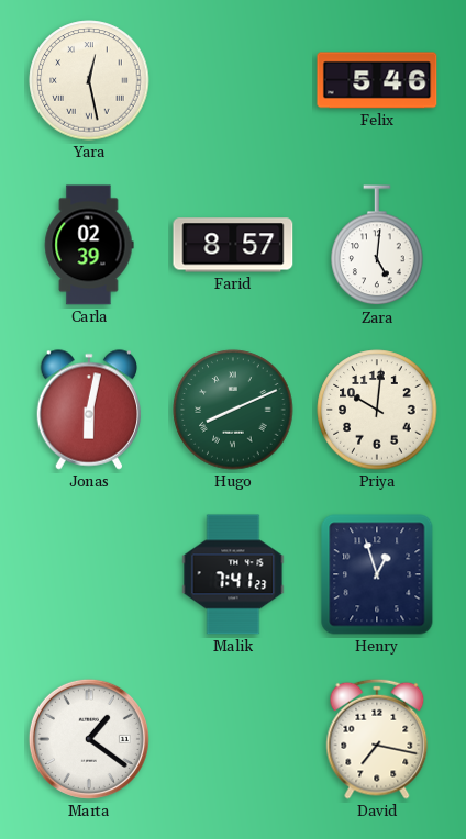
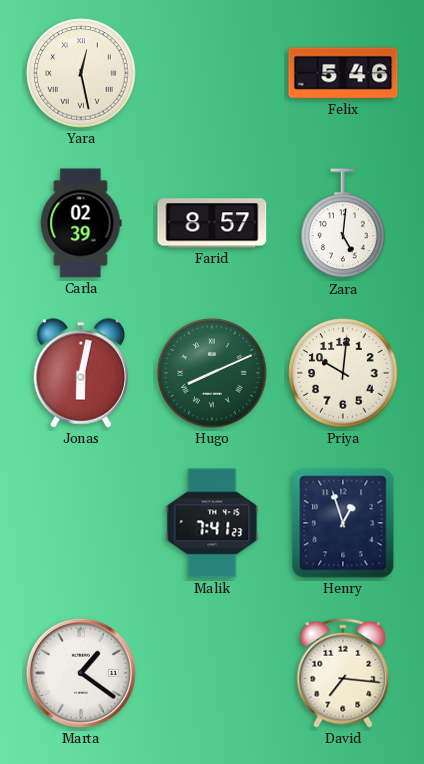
David: 7:17 -> 7:16 (343, 673)
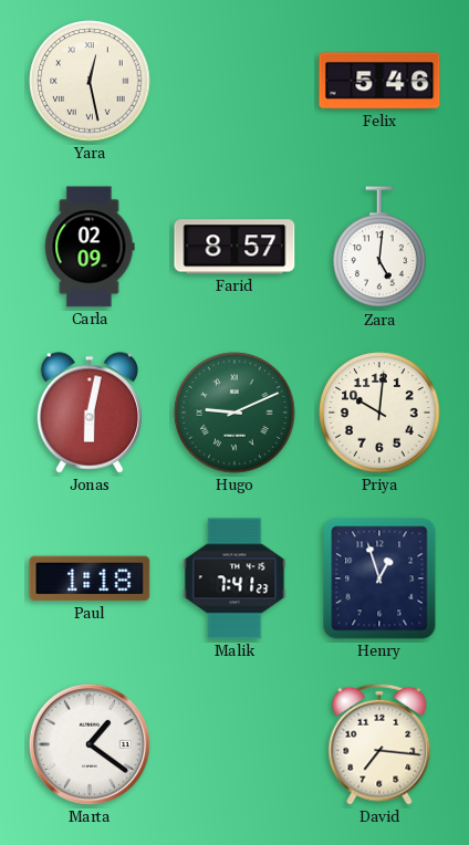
Carla: 02:39 -> 02:09 (90, 247)
Hugo: 8:11 -> 9:11 (234, 413)
Paul: none -> 1:18 (90, 578)
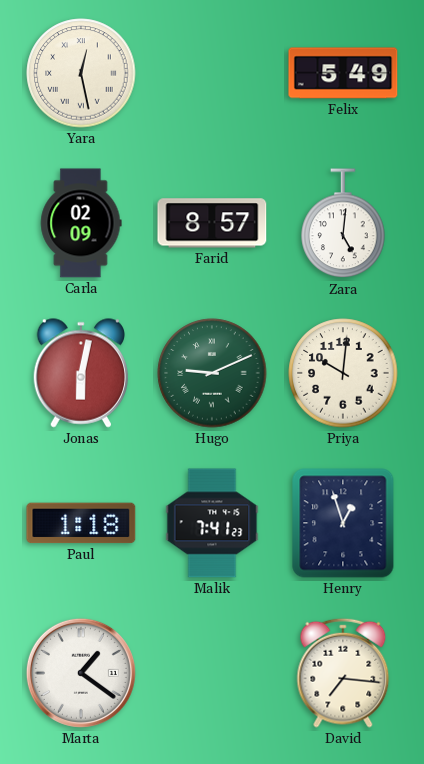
Felix: 5:46 -> 5:49 (343, 73)
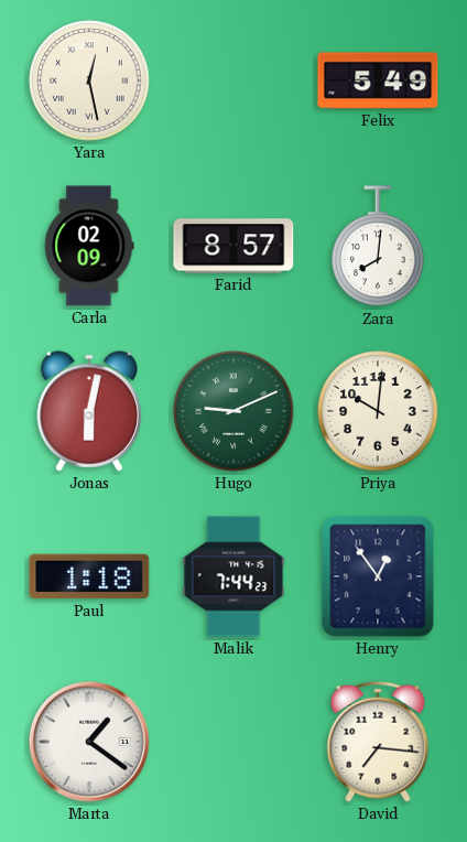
Zara: 5:01 -> 8:01 (378, 247)
Malik: 7:41 -> 7:44 (233, 576)
Henry: 12:57 -> 12:54 (378, 576)
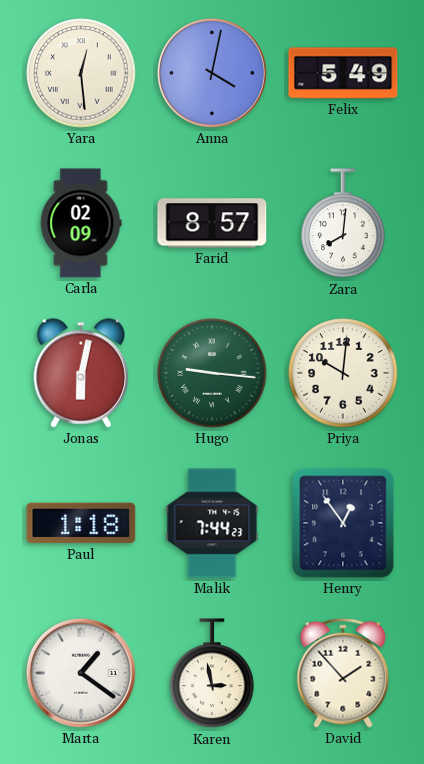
Yara: 12:28 -> 12:29 (81, 73)
Anna: none -> 4:02 (212, 73)
Hugo: 9:11 -> 9:16 (212, 373)
Karen: none -> 2:58 (212, 674)
David: 7:16 -> 1:53 (343, 673)
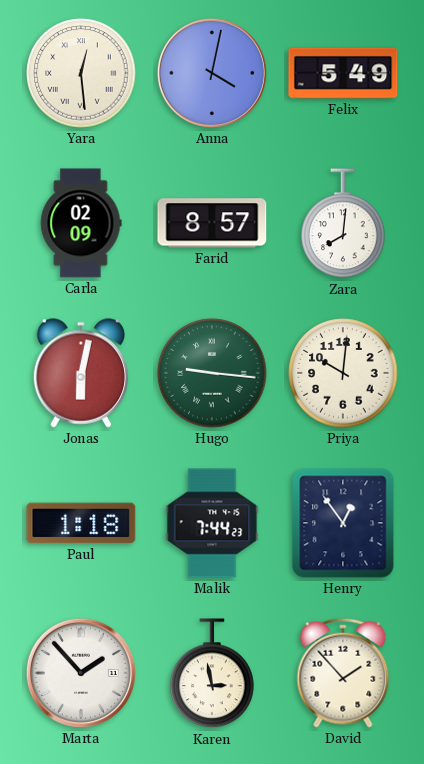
Marta: 1:21 -> 1:53 (81, 673)
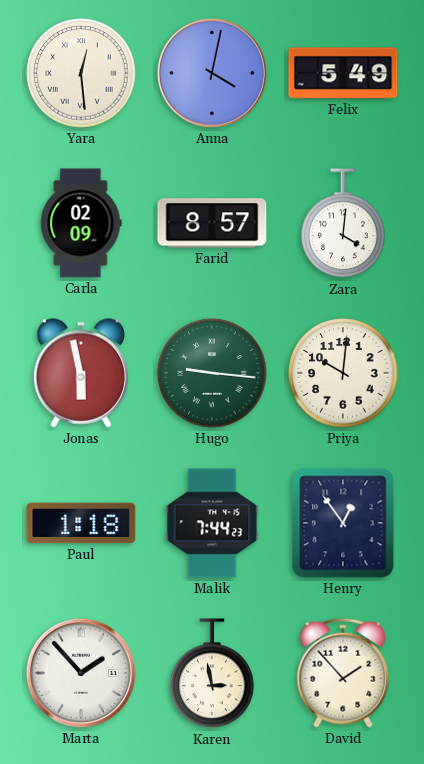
Zara: 8:01 -> 4:01 (343, 224)
Jonas: 6:02 -> 5:58 (80, 373)
